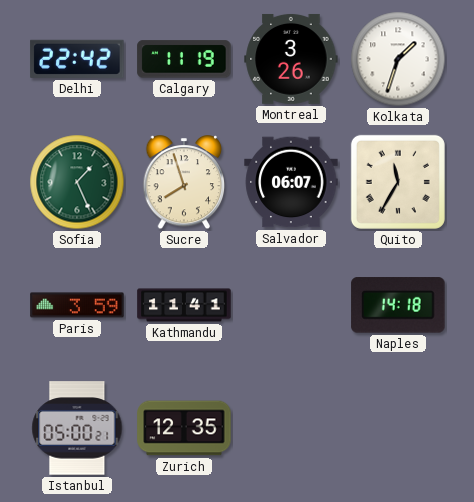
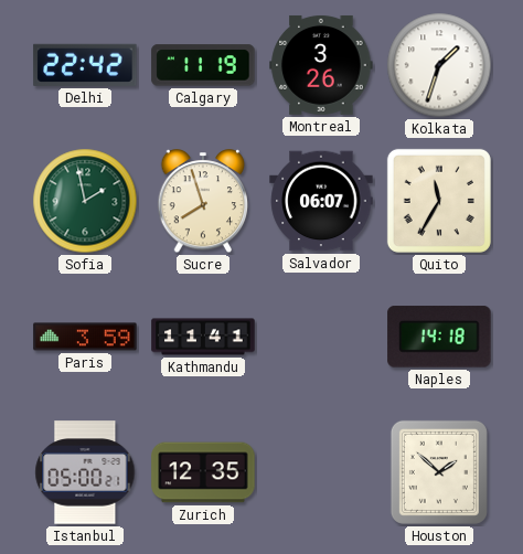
Sofia: 1:26 -> 1:58 (85, 201)
Houston: none -> 1:52 (439, 472)
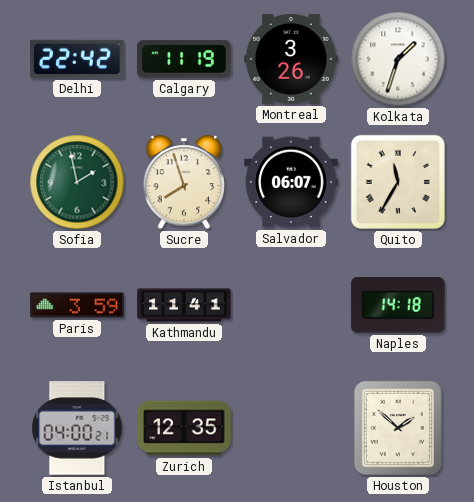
Istanbul: 05:00 -> 04:00 (77, 428)
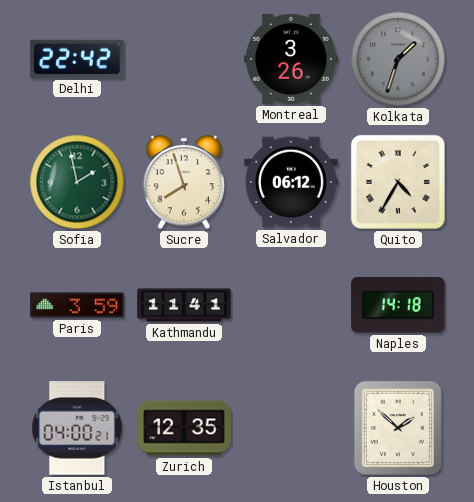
Calgary: 11:19 -> none (184, 59)
Kolkata dial: white -> grey (398, 59)
Salvador: 06:07 -> 06:12 (291, 182)
Quito: 11:35 -> 4:35 (398, 182)
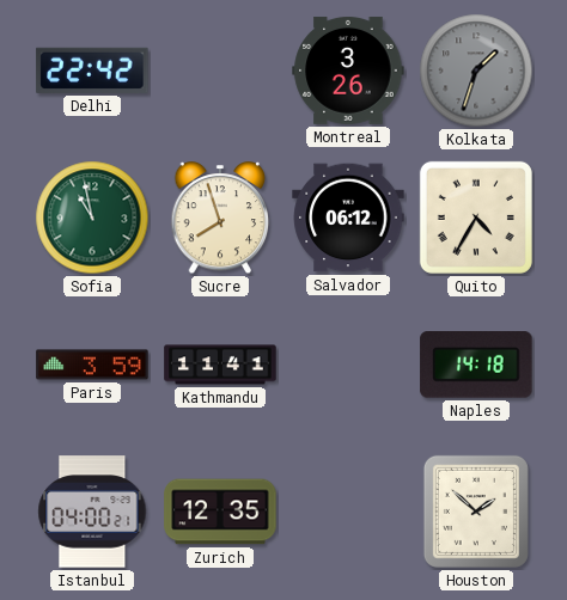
Sofia: 1:58 -> 10:58 (92, 218)
